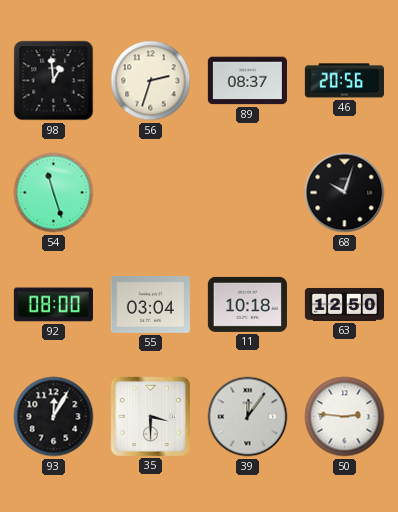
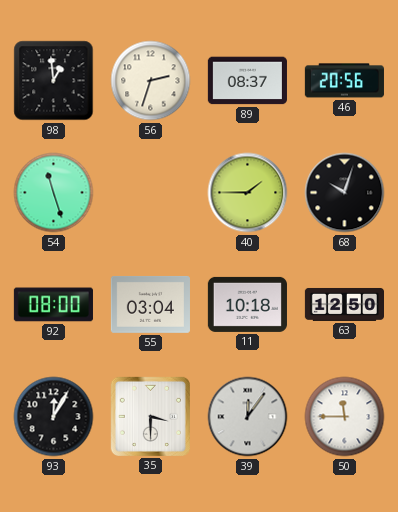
40: none -> 1:45 (248, 193)
50: 2:46 -> 11:45 (345, 417)
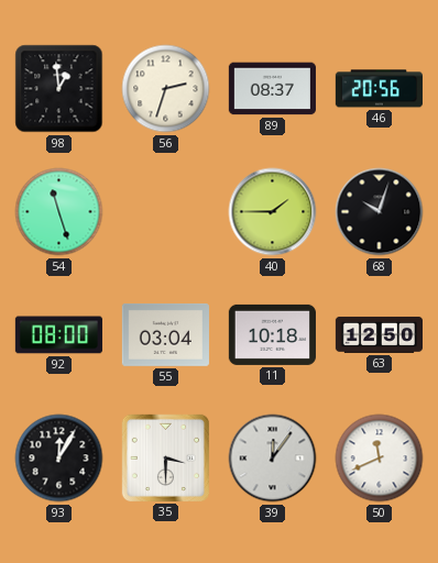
50: 11:45 -> 11:41 (380, 459)
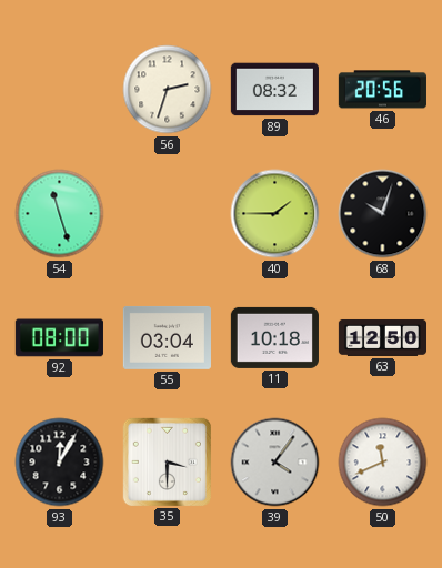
98: 12:59 -> none (59, 89)
89: 08:37 -> 08:32 (274, 90)
39: 12:06 -> 4:06 (275, 463)
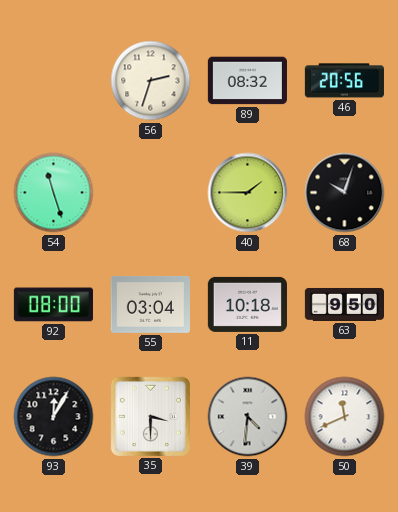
63: 12:50 -> 9:50 (344, 304)
39: 4:06 -> 4:31 (248, 417)
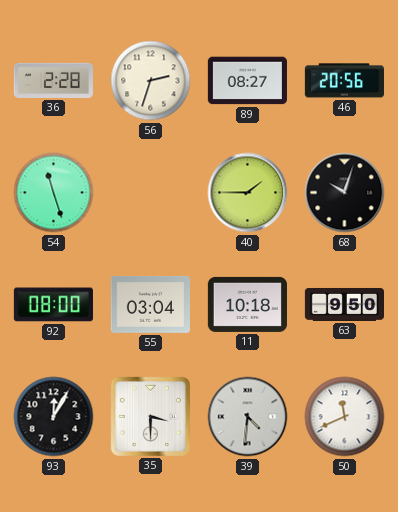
36: none -> 2:28 (53, 80)
89: 08:32 -> 08:27 (247, 81)
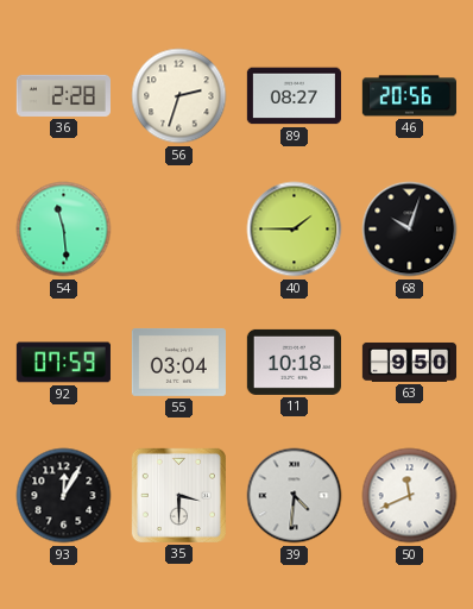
54: 11:27 -> 11:29 (64, 230)
92: 08:00 -> 07:59 (63, 363)
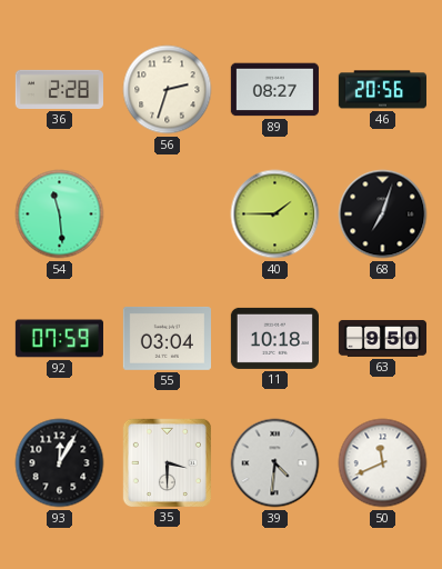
68: 10:03 -> 7:03 (383, 214)
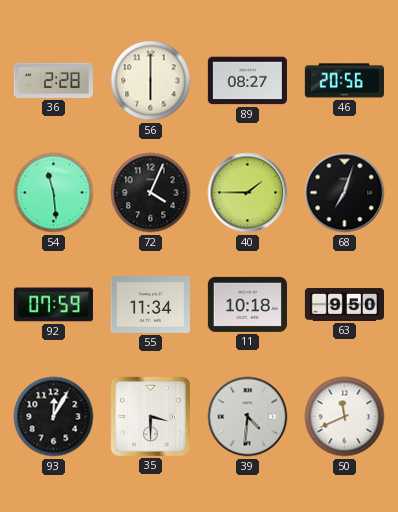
56: 2:33 -> 6:00 (151, 81)
72: none -> 4:04 (151, 193)
55: 03:04 -> 11:34 (150, 304)
